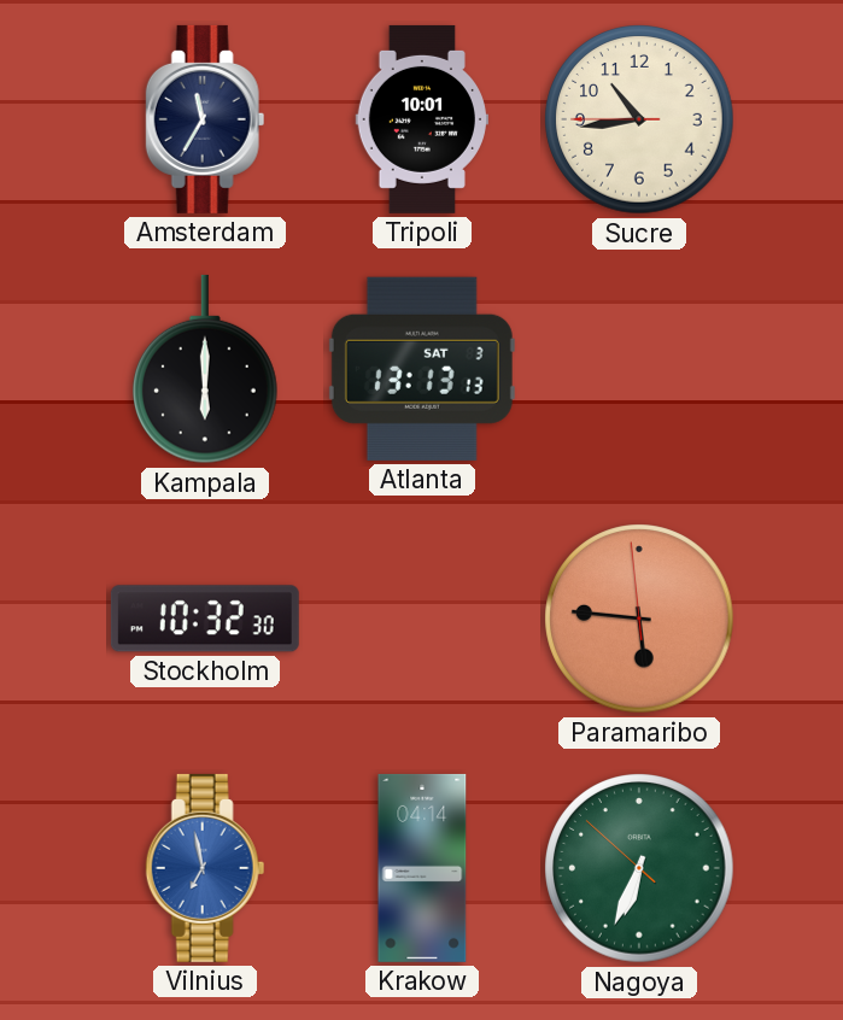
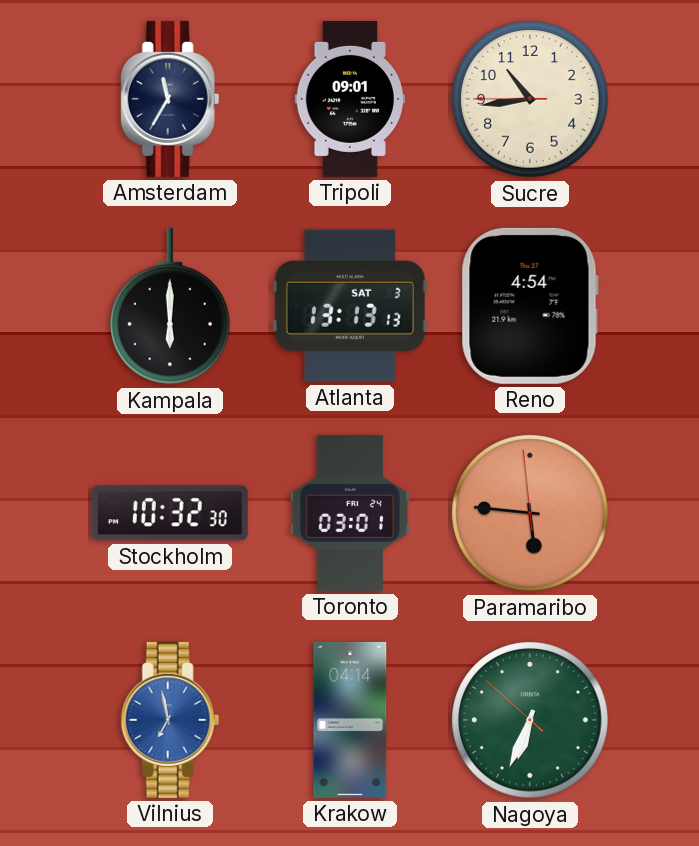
Tripoli: 10:01 -> 09:01 (349, 99)
Reno: none -> 4:54 (530, 306)
Toronto: none -> 03:01 (350, 513)
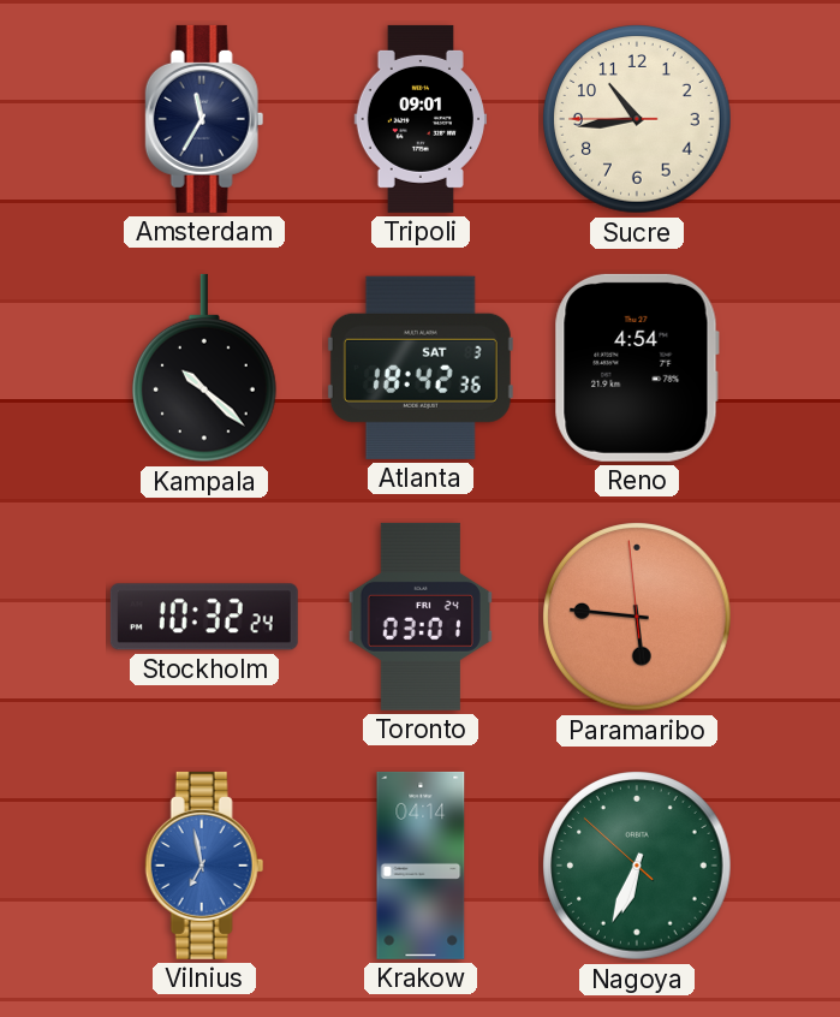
Kampala: 6:00 -> 10:22 (205, 368)
Atlanta: 13:13 -> 18:42 (421, 368)
Stockholm: 10:32:30 -> 10:32:24 (204, 617)
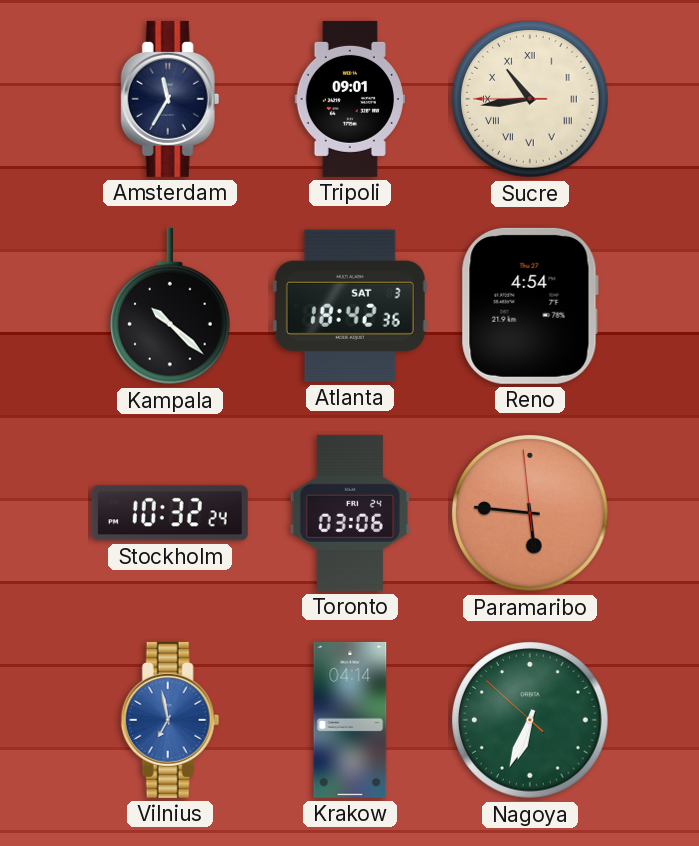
Sucre numerals: Arabic -> Roman (530, 99)
Toronto: 03:01 -> 03:06 (350, 513)
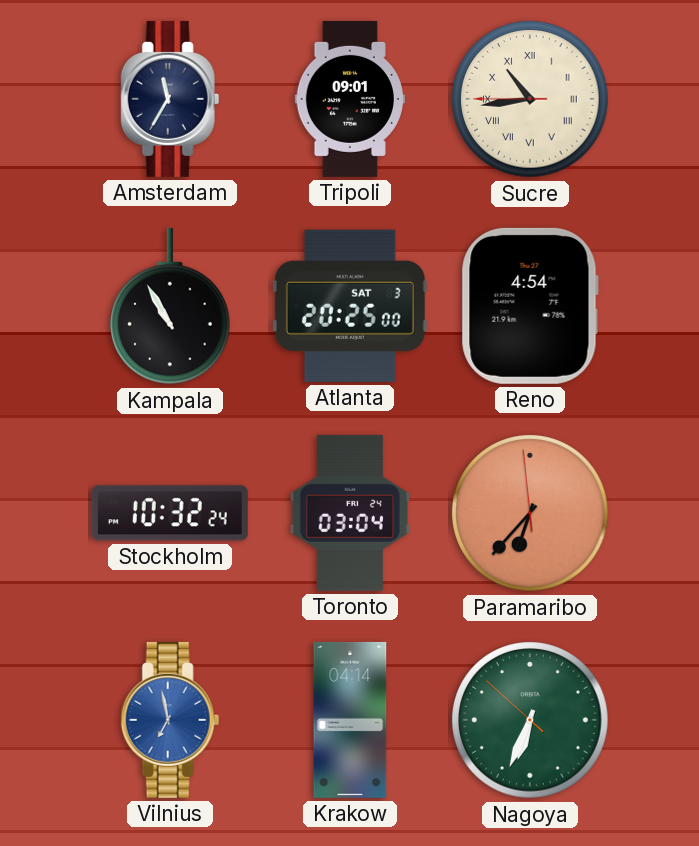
Kampala: 10:22 -> 10:55 (171, 306)
Atlanta: 18:42 -> 20:25 (350, 306)
Toronto: 03:06 -> 03:04 (350, 513)
Paramaribo: 5:45 -> 6:36 (530, 513)
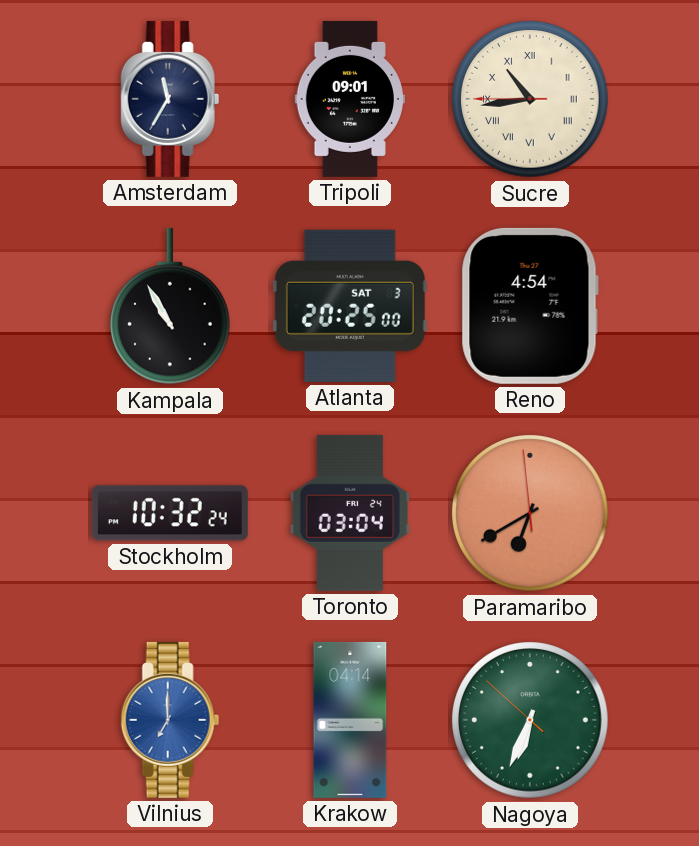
Paramaribo: 6:36 -> 6:39 (530, 513)
Vilnius: 6:58 -> 7:00 (170, 720)
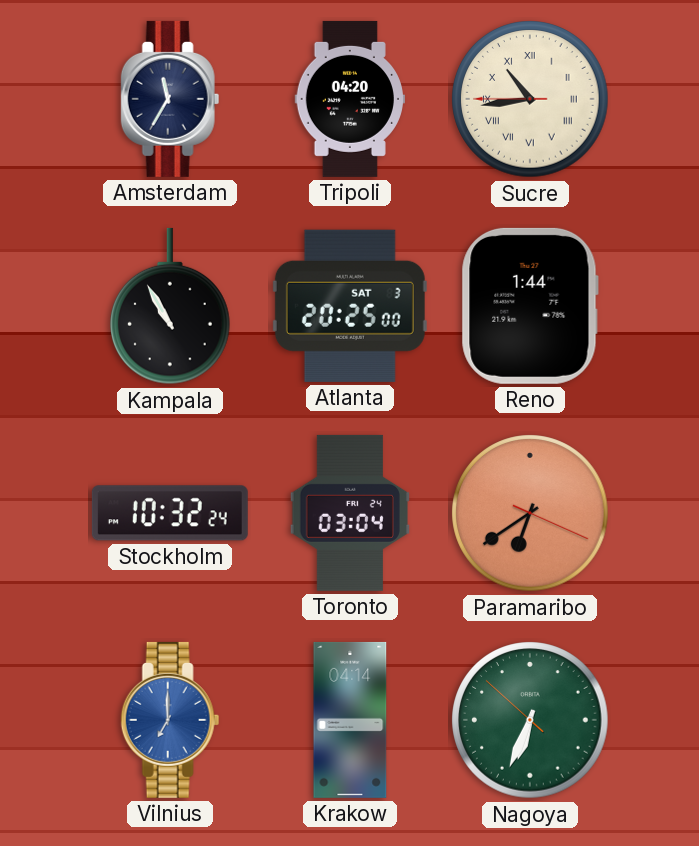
Tripoli: 09:01 -> 04:20 (349, 99)
Reno: 4:54 -> 1:44 (530, 306)
Paramaribo: 6:39:59 -> 6:39:19 (530, 513)
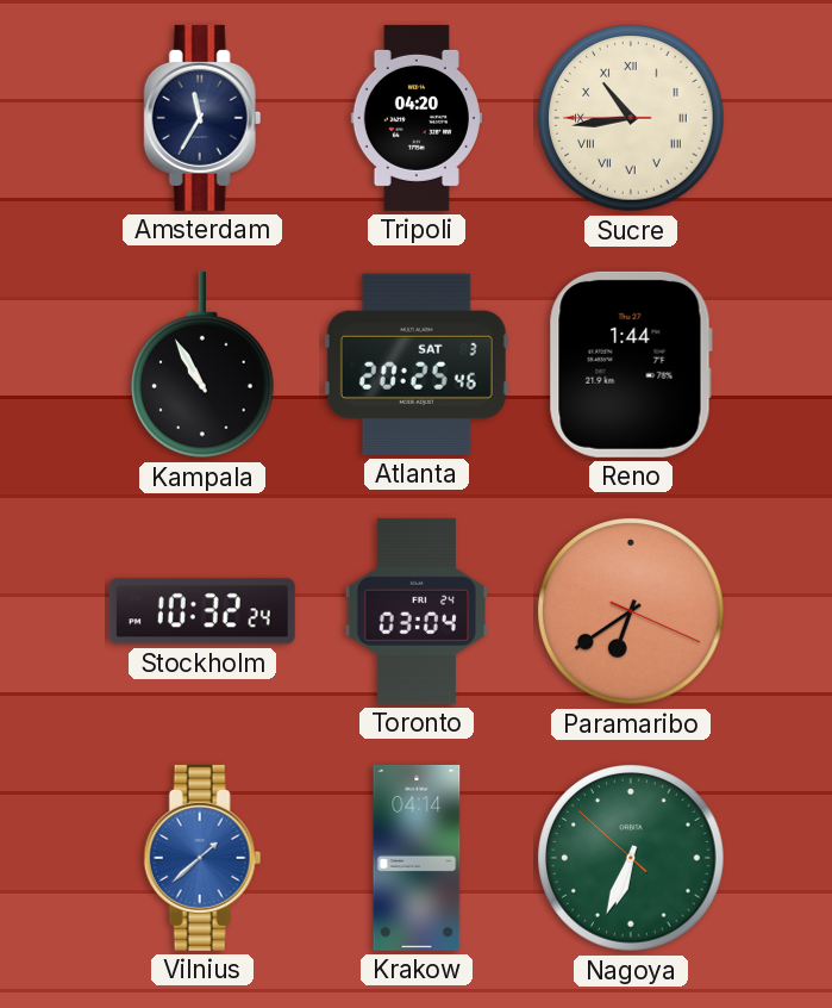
Atlanta: 20:25:00 -> 20:25:46 (417, 365)
Vilnius: 7:00 -> 1:38 (202, 858)
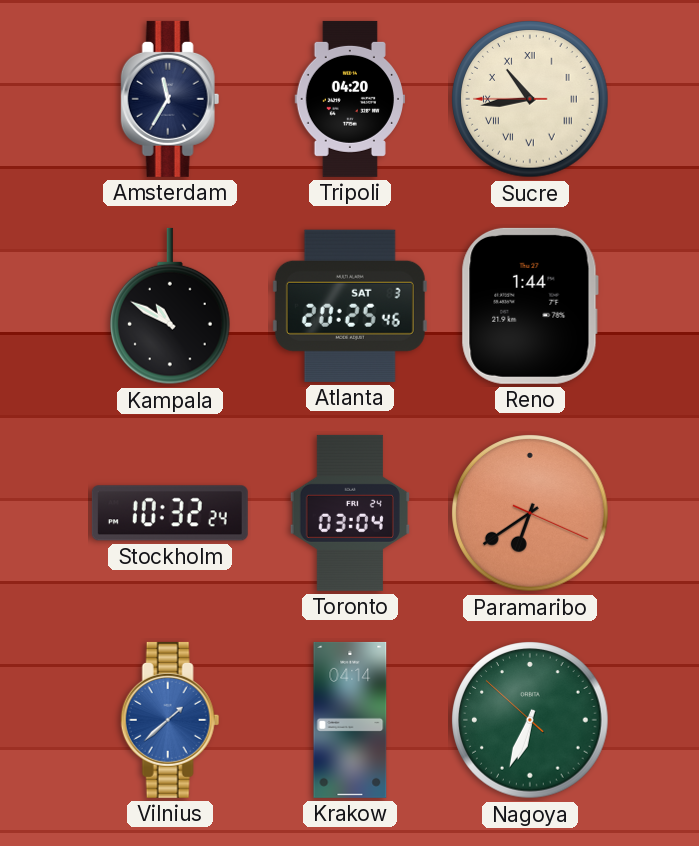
Kampala: 10:55 -> 10:50 (171, 306)
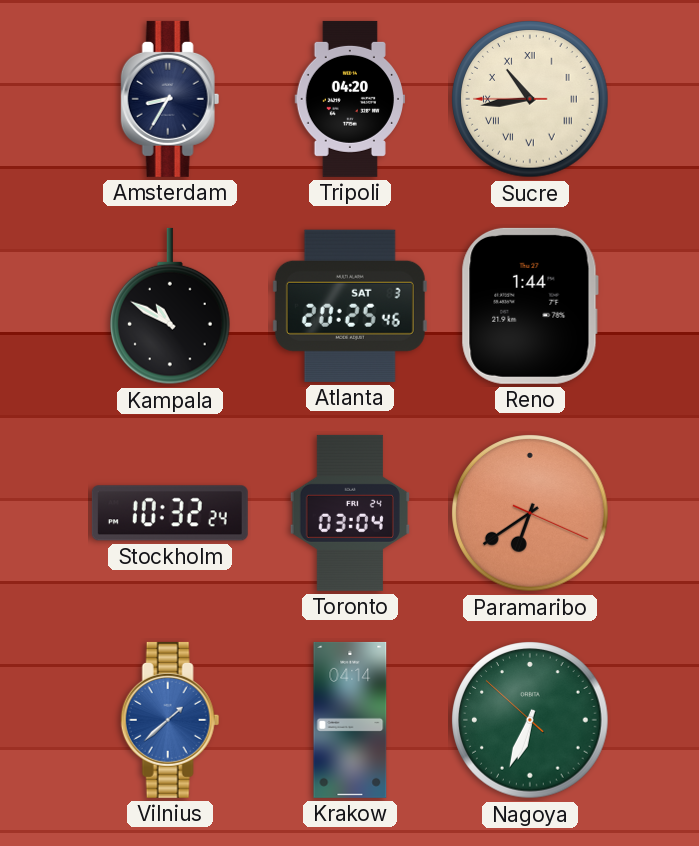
Amsterdam: 11:35 -> 8:35 (170, 99)
